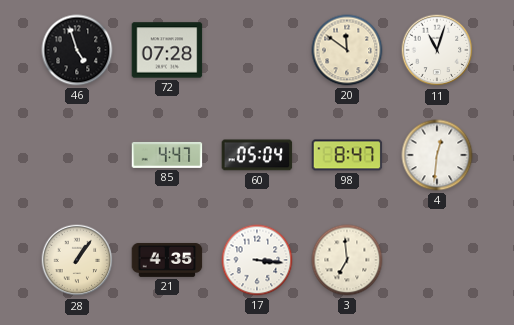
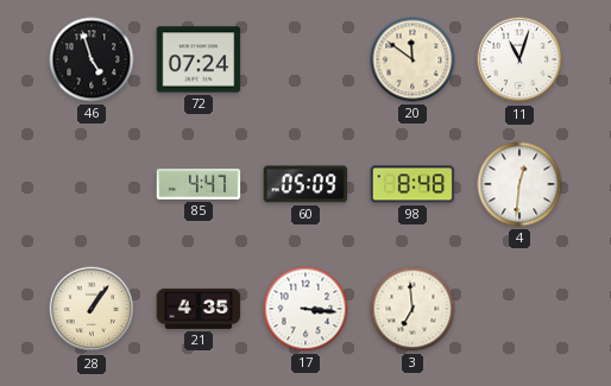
72: 07:28 -> 07:24 (199, 59)
60: 05:04 -> 05:09 (305, 184)
98: 8:47 -> 8:48 (412, 184)
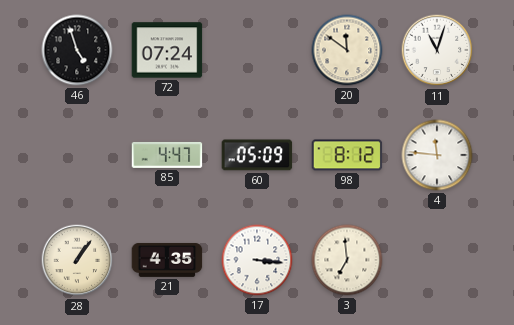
98: 8:48 -> 8:12 (347, 155)
4: 12:31 -> 11:46 (437, 155)
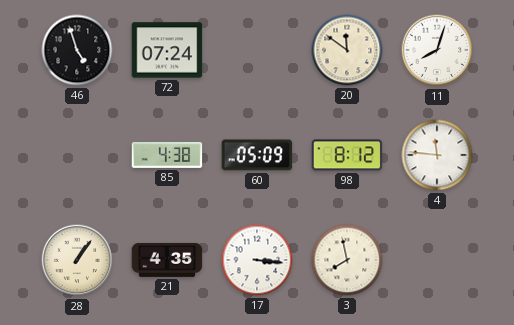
11: 11:03 -> 8:03 (437, 50)
85: 4:47 -> 4:38 (167, 155)
3: 6:59 -> 7:58 (347, 260)
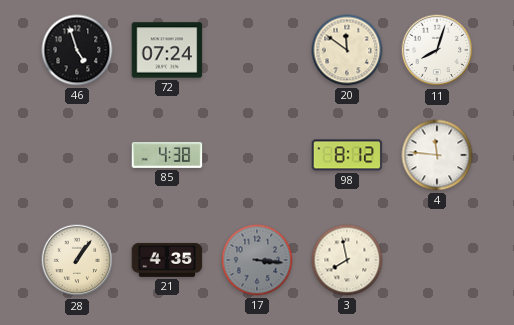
60: 05:09 -> none (257, 155)
17 dial: white -> grey (257, 260)
